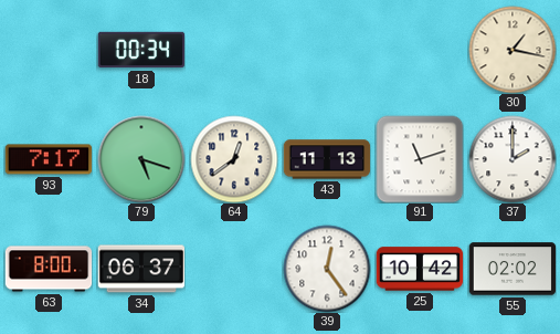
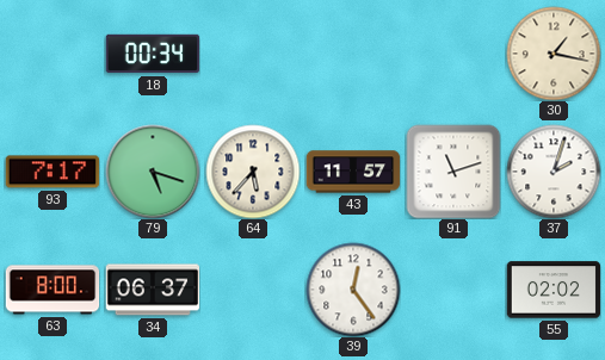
64: 12:39 -> 5:37 (253, 172)
43: 11:13 -> 11:57 (353, 172)
37: 2:00 -> 2:03 (554, 172)
25: 10:42 -> none (420, 269)
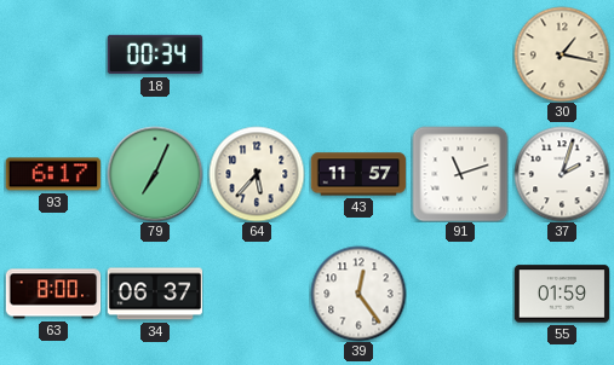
93: 7:17 -> 6:17 (53, 174)
79: 5:18 -> 7:04 (155, 174)
55: 02:02 -> 01:59 (562, 294)
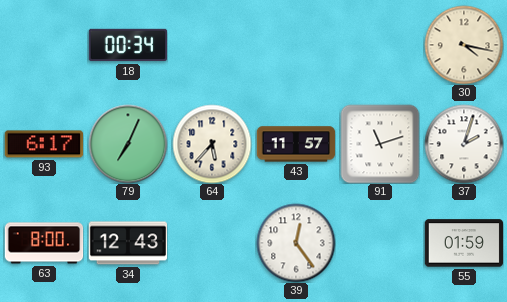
30: 1:17 -> 4:17 (464, 45)
34: 06:37 -> 12:43 (128, 243)
